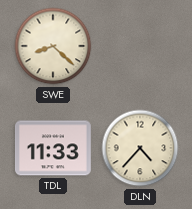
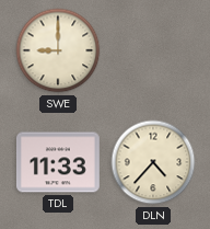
SWE: 8:22 -> 9:00 (58, 50)
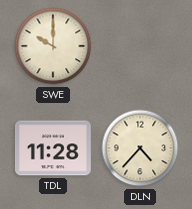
SWE: 9:00 -> 10:00 (53, 46)
TDL: 11:33 -> 11:28 (53, 148)
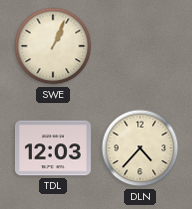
SWE: 10:00 -> 1:04 (53, 46)
TDL: 11:28 -> 12:03 (53, 148)
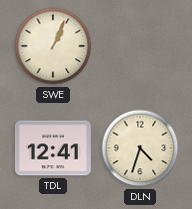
TDL: 12:03 -> 12:41 (53, 148)
DLN: 4:37 -> 4:33 (140, 148)
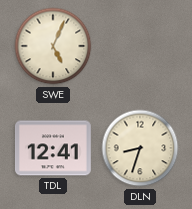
SWE: 1:04 -> 5:04 (53, 46)
DLN: 4:33 -> 8:33 (140, 148)
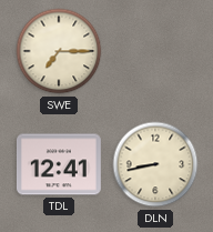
SWE: 5:04 -> 7:15 (59, 51)
DLN: 8:33 -> 8:43 (155, 164)
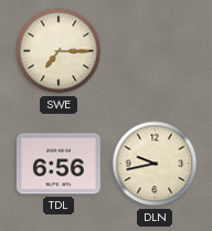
TDL: 12:41 -> 6:56 (59, 164)
DLN: 8:43 -> 9:43 (155, 164)
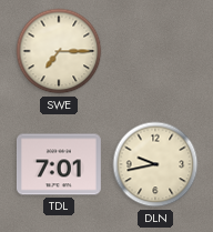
TDL: 6:56 -> 7:01 (59, 164)
